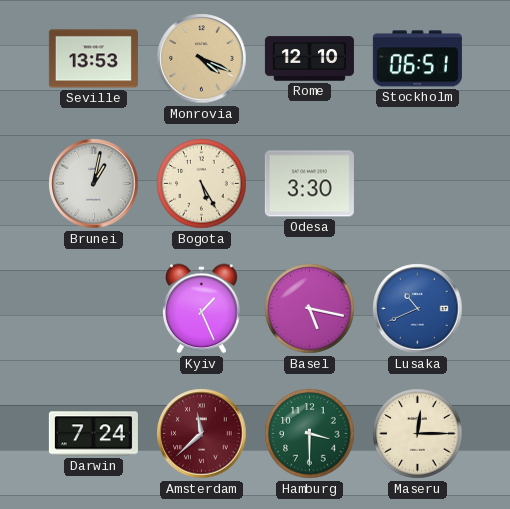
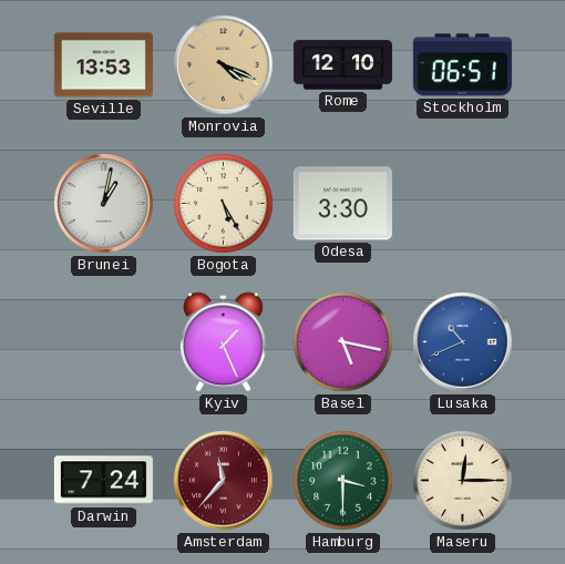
Amsterdam: 11:38 -> 11:37 (224, 481)
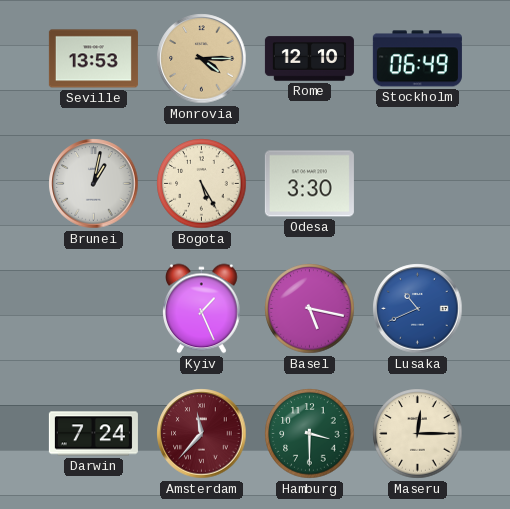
Monrovia: 4:19 -> 4:15 (202, 59)
Stockholm: 06:51 -> 06:49 (417, 59)
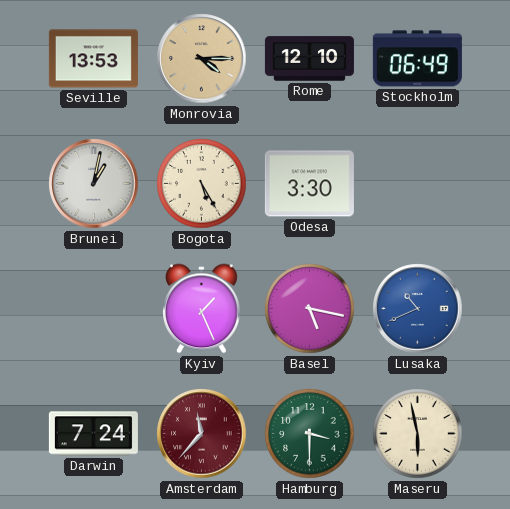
Maseru: 12:15 -> 5:58 (418, 434)
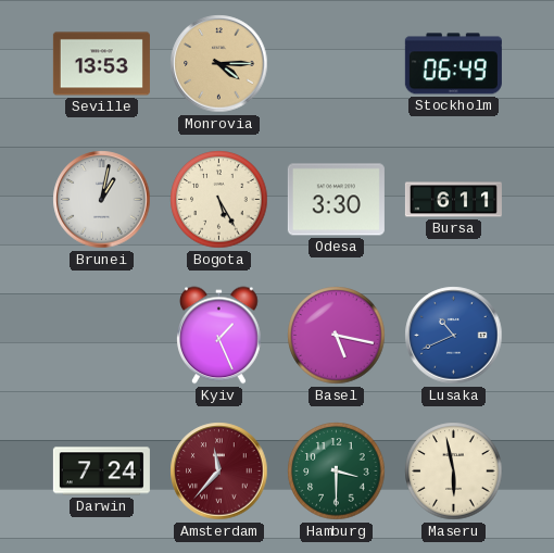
Rome: 12:10 -> none (309, 59)
Bursa: none -> 6:11 (453, 200)
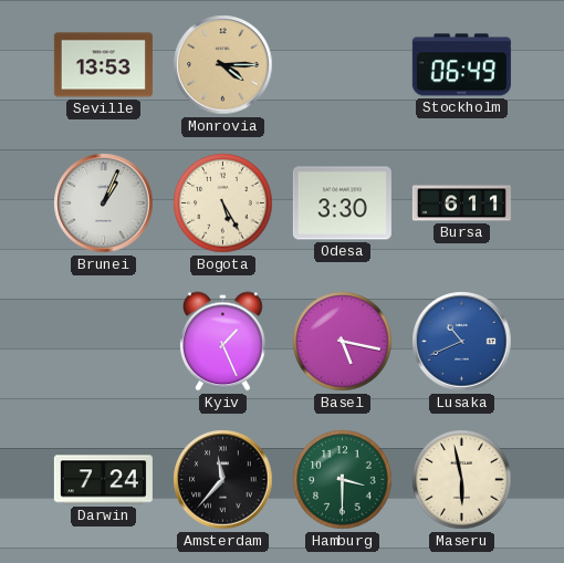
Brunei: 1:02 -> 1:04 (104, 204)
Amsterdam dial: burgundy -> black (223, 480)
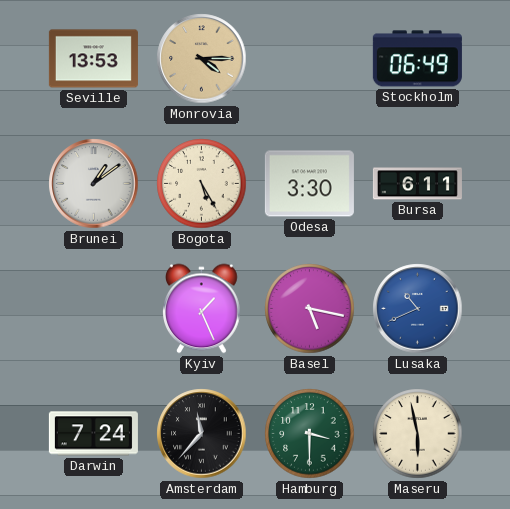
Brunei: 1:04 -> 1:09 (94, 184)
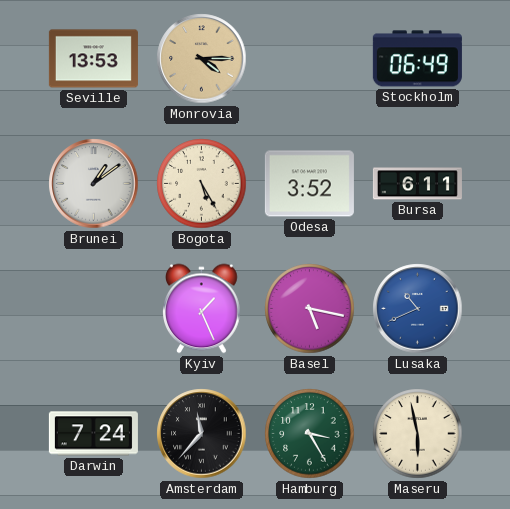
Odesa: 3:30 -> 3:52 (309, 184)
Hamburg: 3:30 -> 3:25 (310, 434)
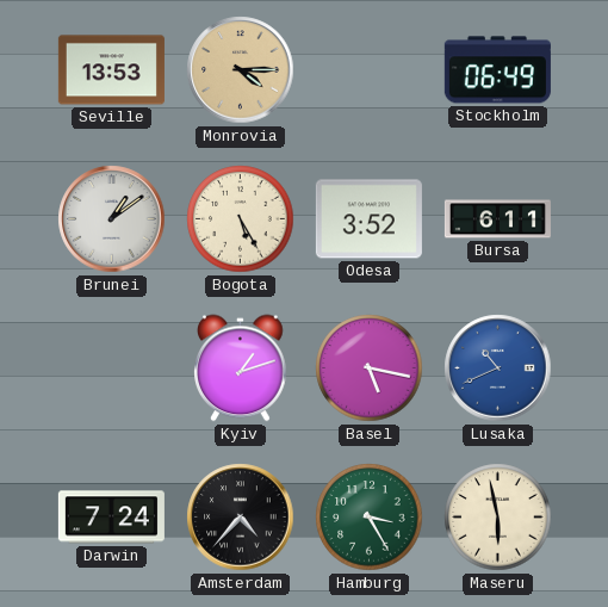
Kyiv: 1:26 -> 1:12 (241, 368)
Amsterdam: 11:37 -> 4:37 (241, 518)
